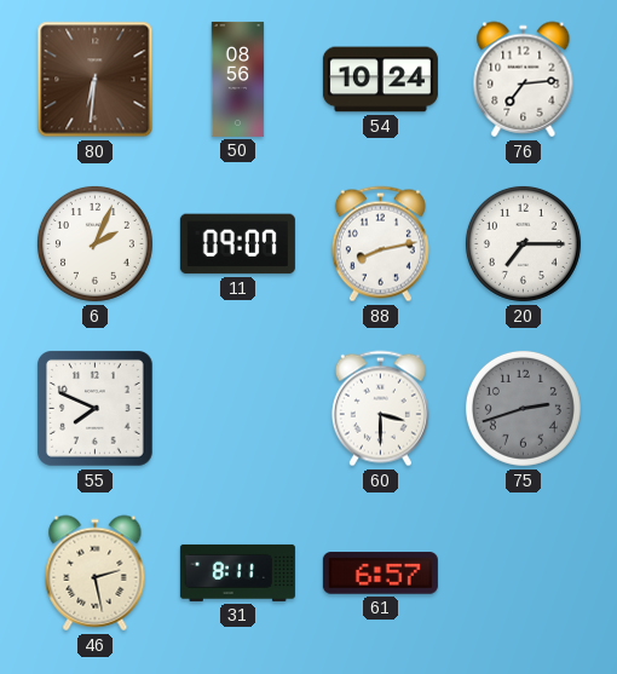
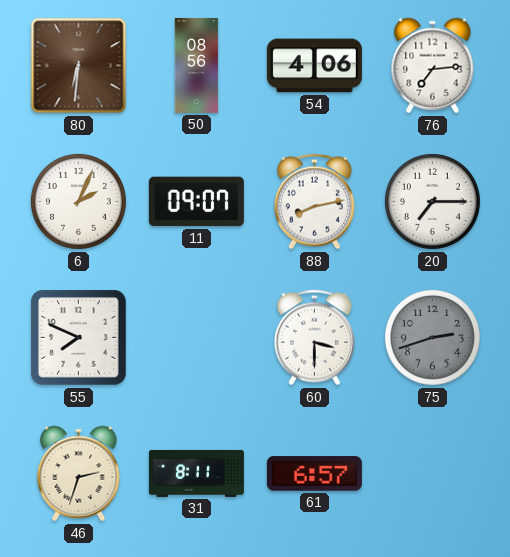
54: 10:24 -> 4:06 (314, 66)
46: 2:28 -> 2:33 (79, 474)
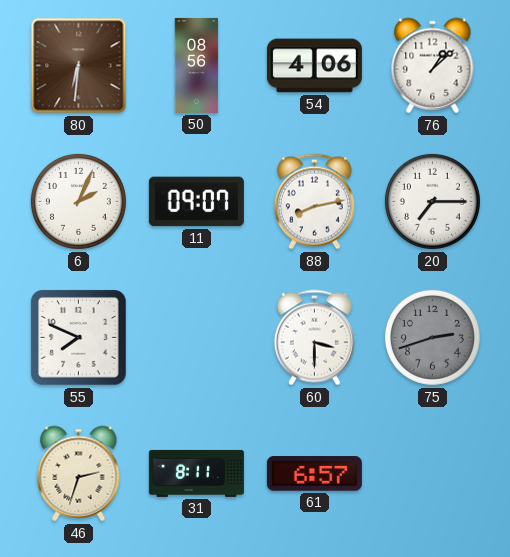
76: 7:14 -> 1:08 (433, 66)
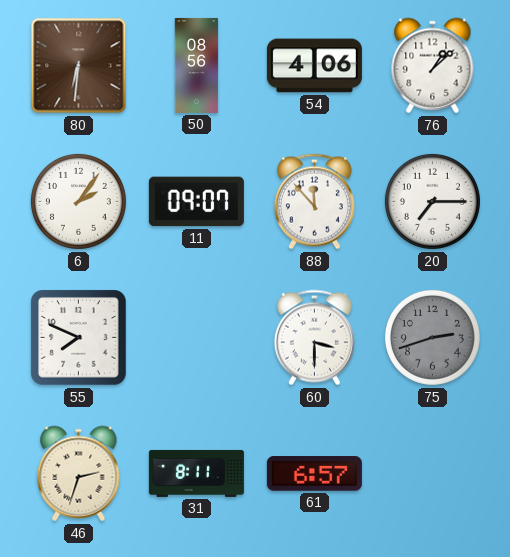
6: 2:04 -> 2:06 (78, 201)
88: 8:13 -> 11:53 (314, 202)
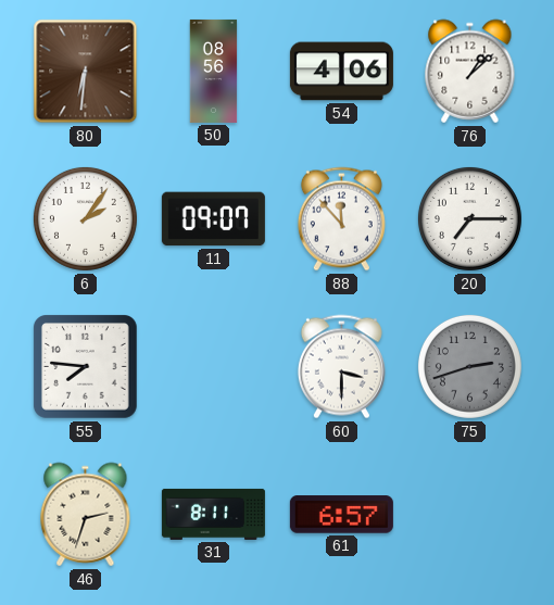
55: 7:49 -> 7:46 (86, 367)
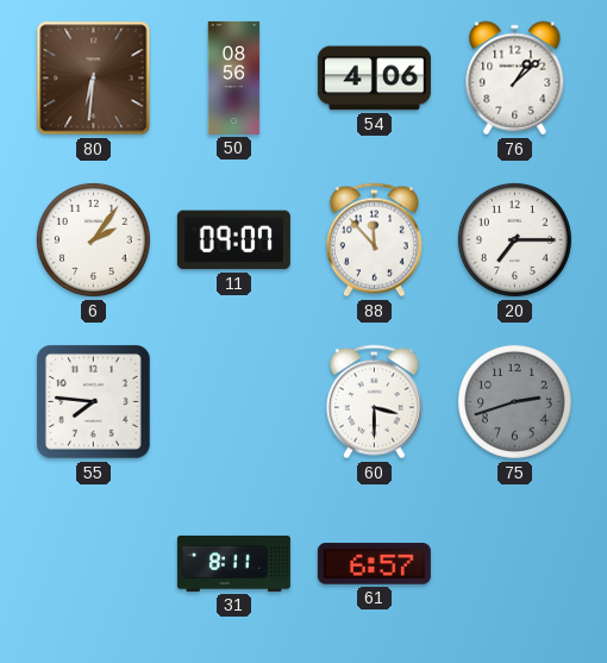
46: 2:33 -> none (86, 515)
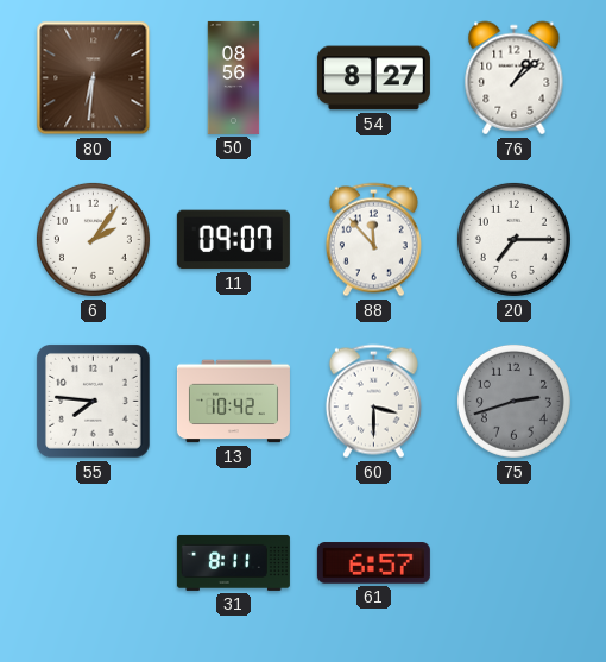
54: 4:06 -> 8:27 (373, 78)
13: none -> 10:42 (233, 402)
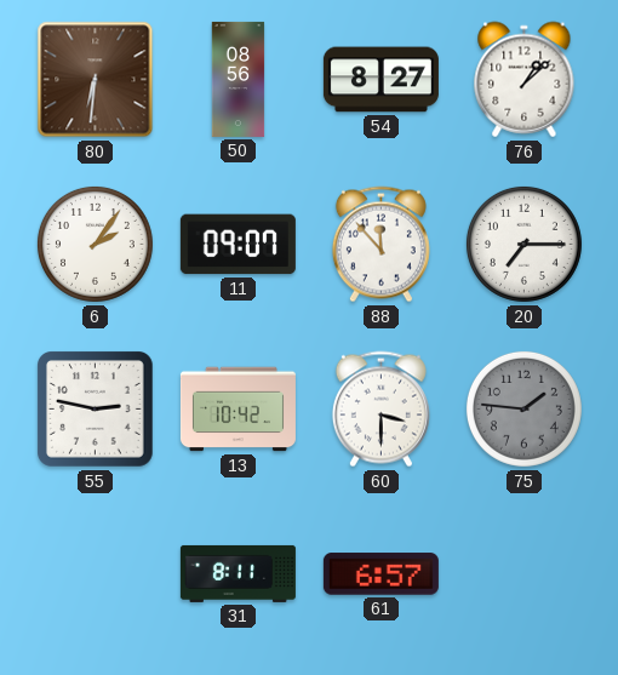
55: 7:46 -> 2:47 (96, 410)
75: 2:42 -> 1:46 (523, 408)
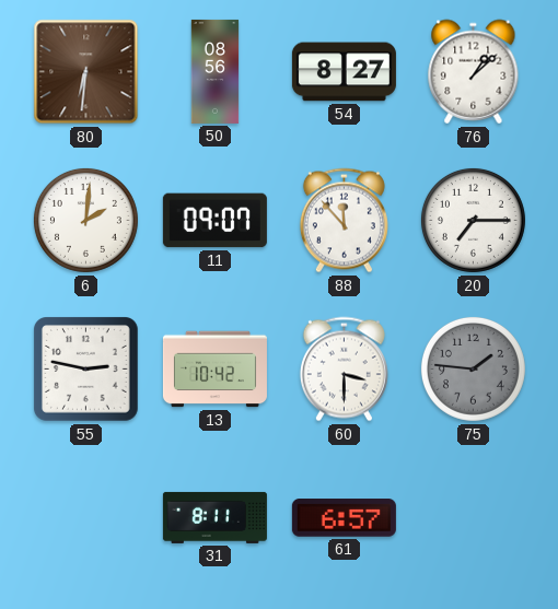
6: 2:06 -> 2:01 (85, 220)
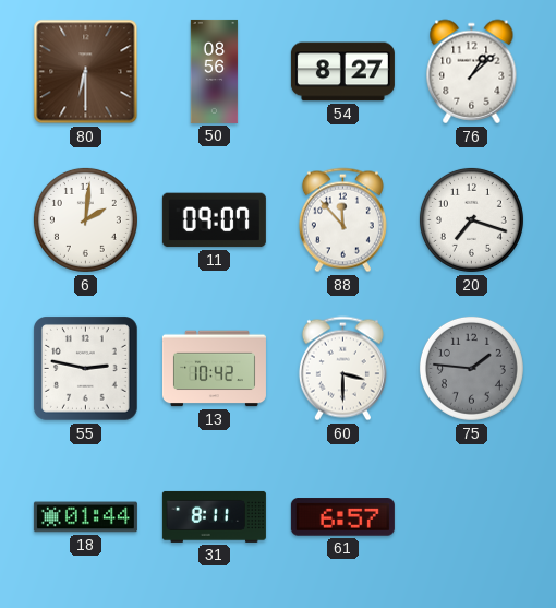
80: 6:31 -> 6:30 (86, 72)
20: 7:15 -> 7:18 (471, 219)
18: none -> 01:44 (85, 517)
